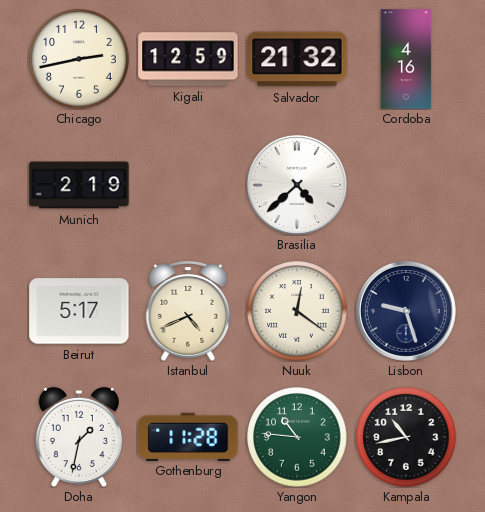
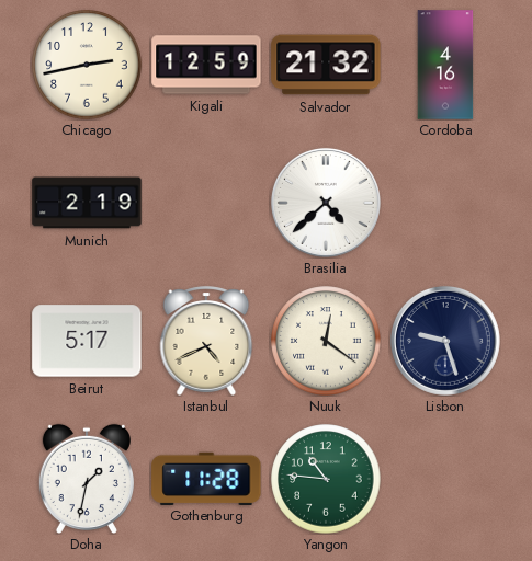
Kampala: 10:43 -> none (406, 437)
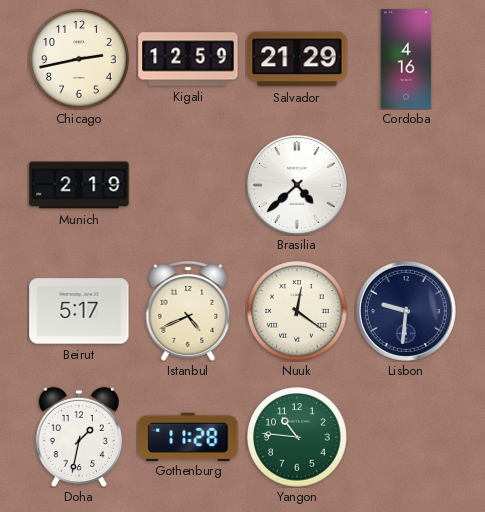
Salvador: 21:32 -> 21:29 (297, 59)
Lisbon: 9:27 -> 9:31 (406, 311)
